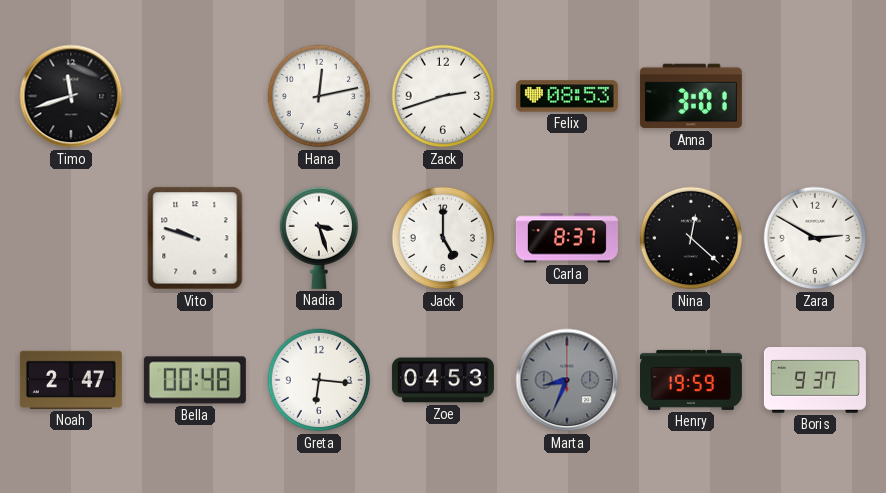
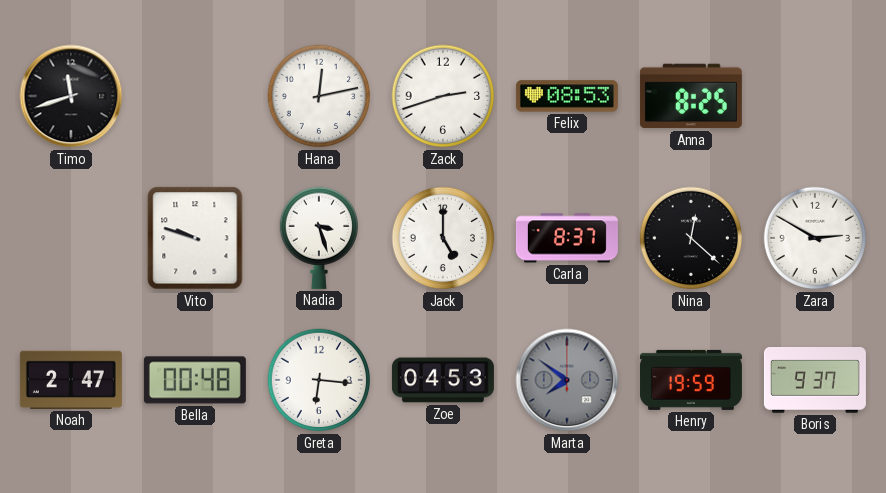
Anna: 3:01 -> 8:25 (691, 96)
Marta: 8:34 -> 7:51 (567, 380)
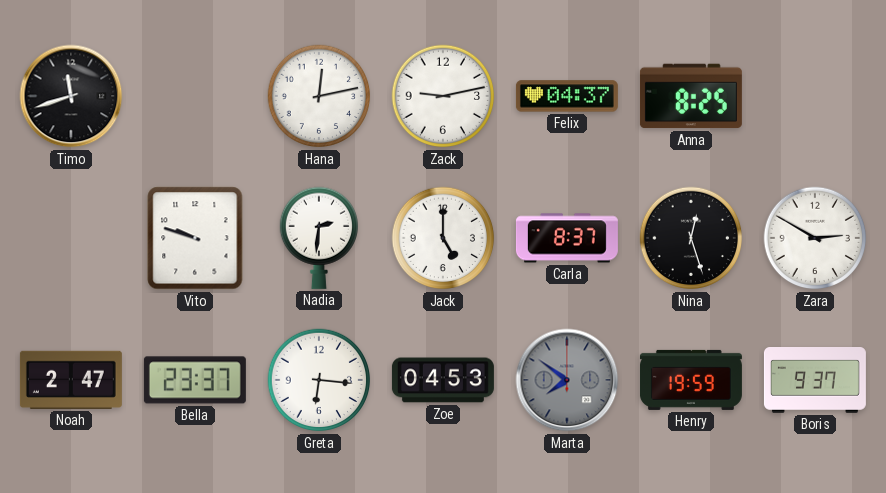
Zack: 2:42 -> 9:13 (443, 96)
Felix: 08:53 -> 04:37 (567, 96)
Nadia: 3:27 -> 2:31 (318, 238)
Nina: 12:22 -> 12:27 (691, 238)
Bella: 00:48 -> 23:37 (195, 380)
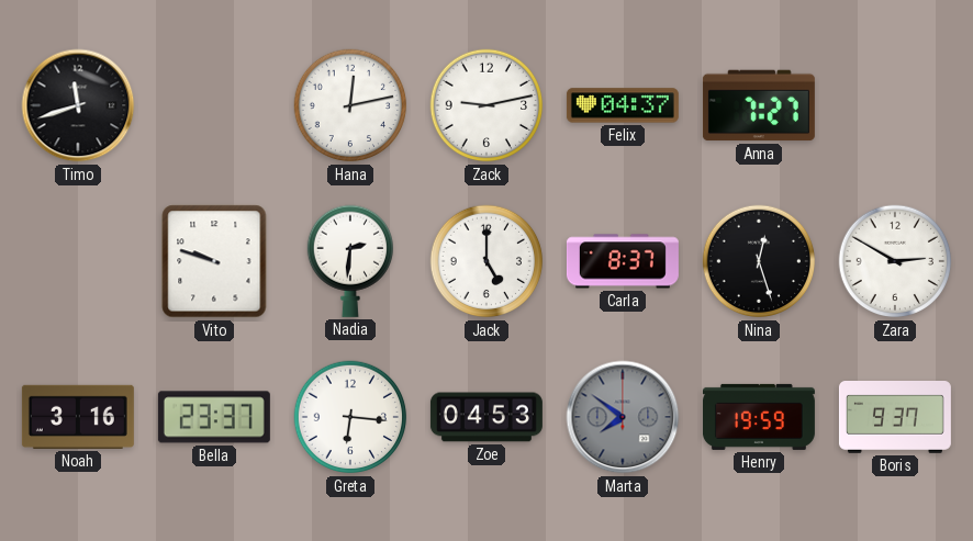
Anna: 8:25 -> 7:27 (759, 105)
Noah: 2:47 -> 3:16 (78, 417)
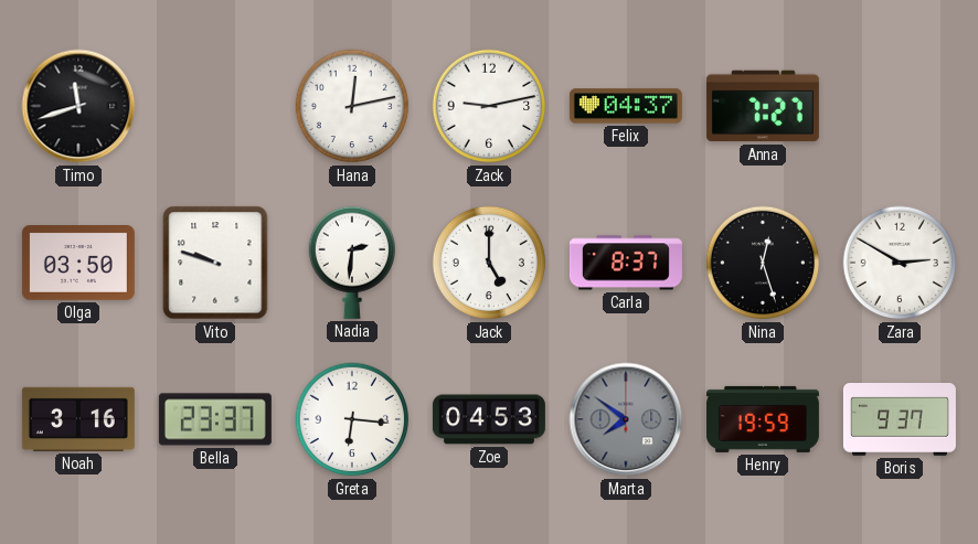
Olga: none -> 03:50 (78, 264)
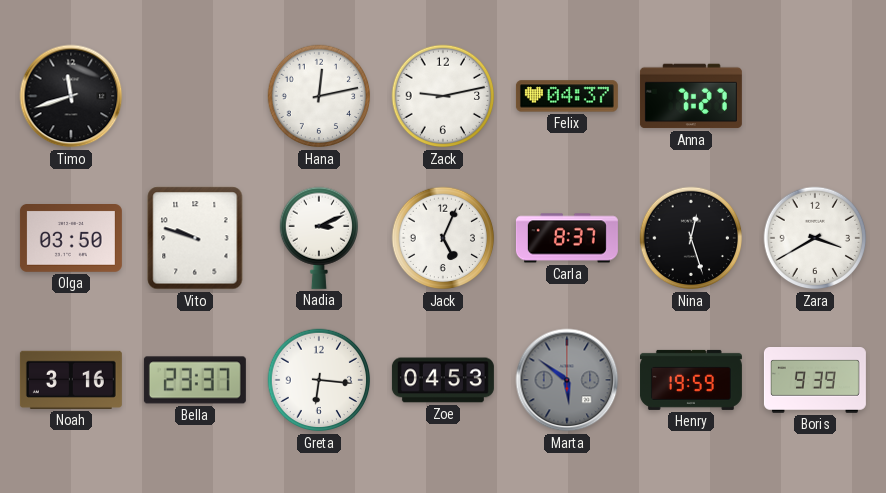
Nadia: 2:31 -> 3:11 (318, 238)
Jack: 5:00 -> 5:04 (443, 238)
Zara: 2:50 -> 3:40 (815, 238)
Marta: 7:51 -> 5:51 (567, 380)
Boris: 9:37 -> 9:39 (815, 380)
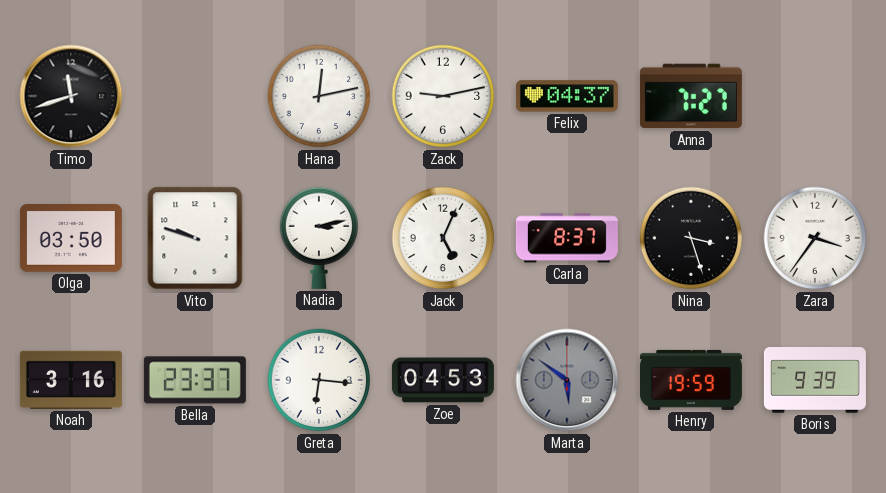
Nadia: 3:11 -> 3:13 (318, 238)
Nina: 12:27 -> 3:27 (691, 238)
Zara: 3:40 -> 3:36 (815, 238)
